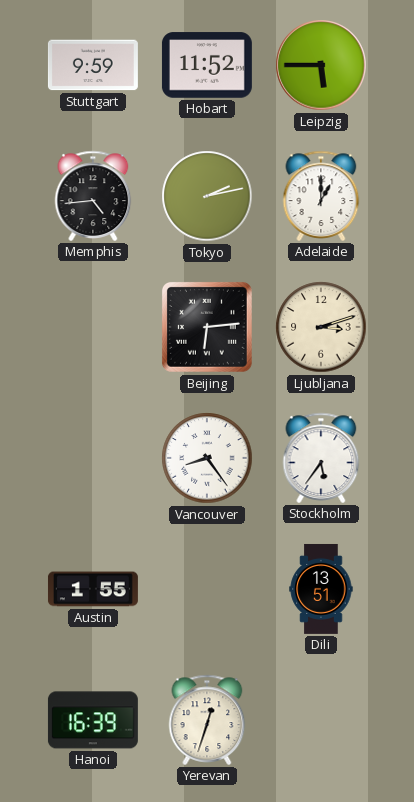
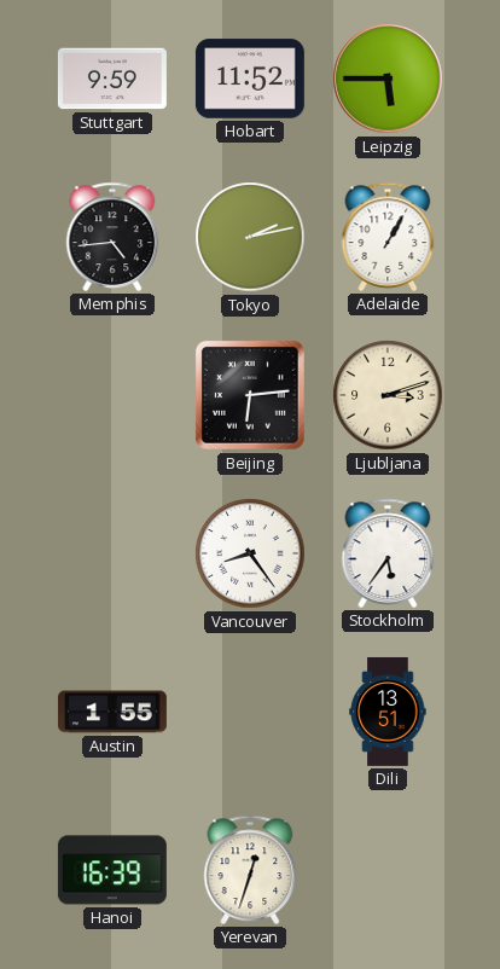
Adelaide: 1:00 -> 1:05 (388, 237)
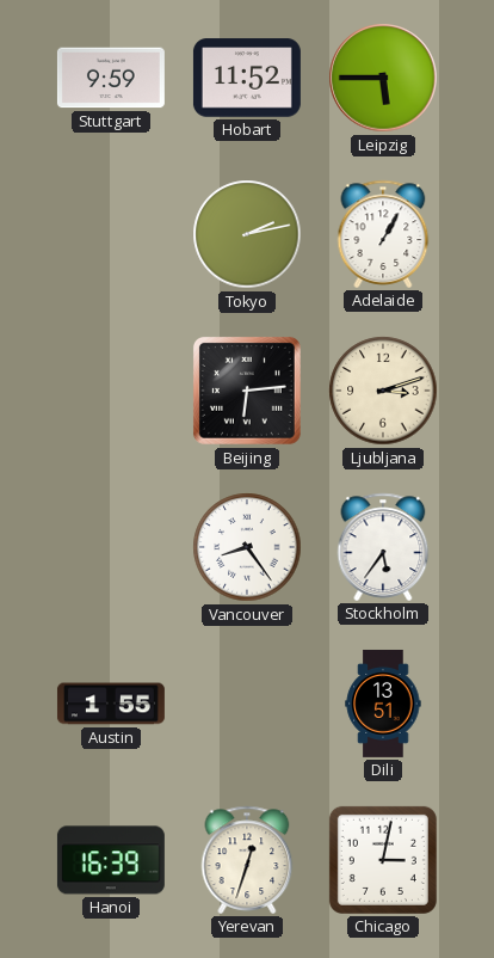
Memphis: 4:44 -> none (112, 237)
Chicago: none -> 3:02 (383, 860)
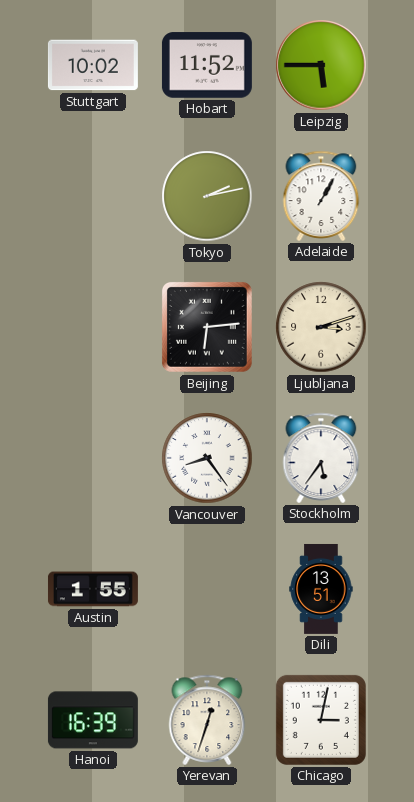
Stuttgart: 9:59 -> 10:02 (93, 65)
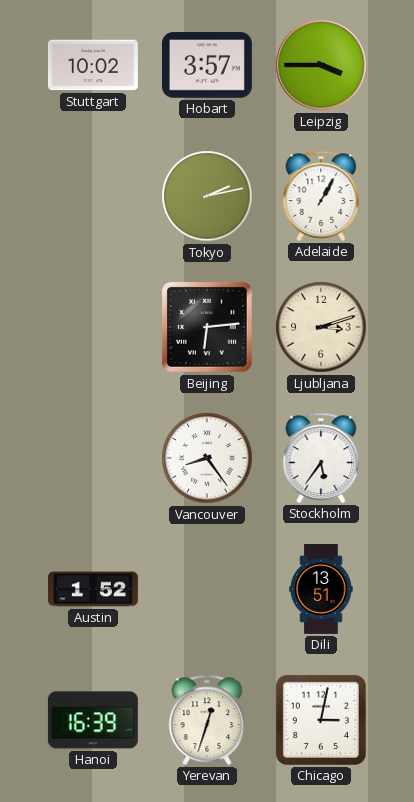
Hobart: 11:52 -> 3:57 (207, 65)
Leipzig: 5:45 -> 3:45 (321, 65)
Austin: 1:55 -> 1:52 (93, 589)
